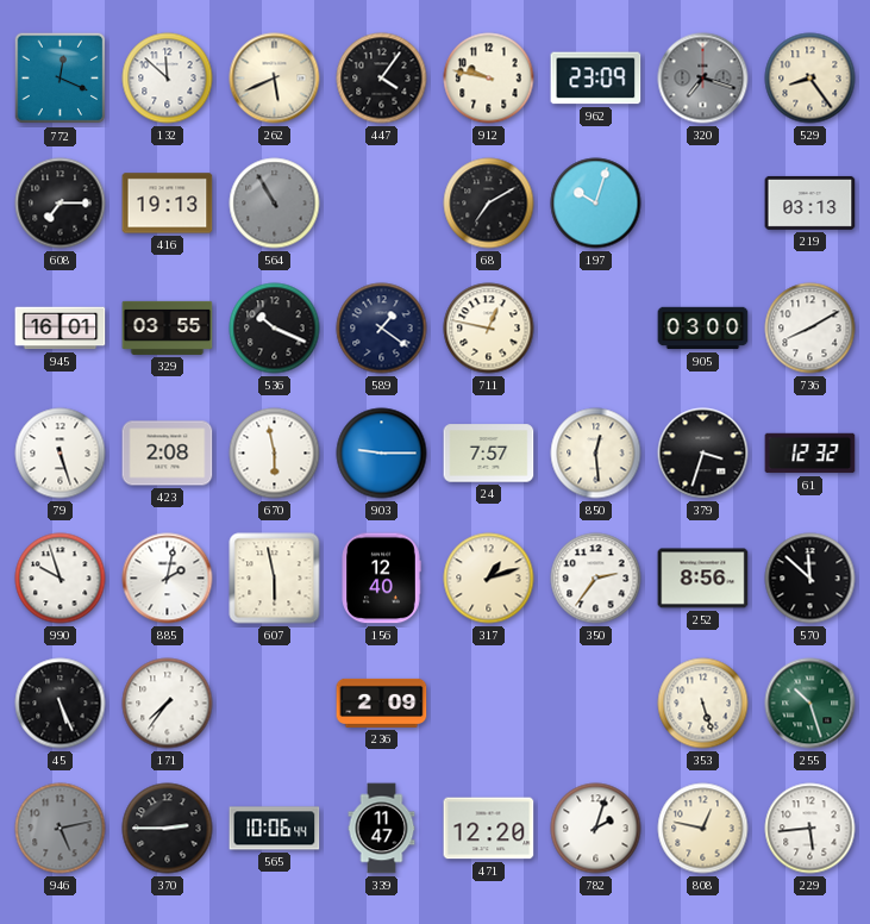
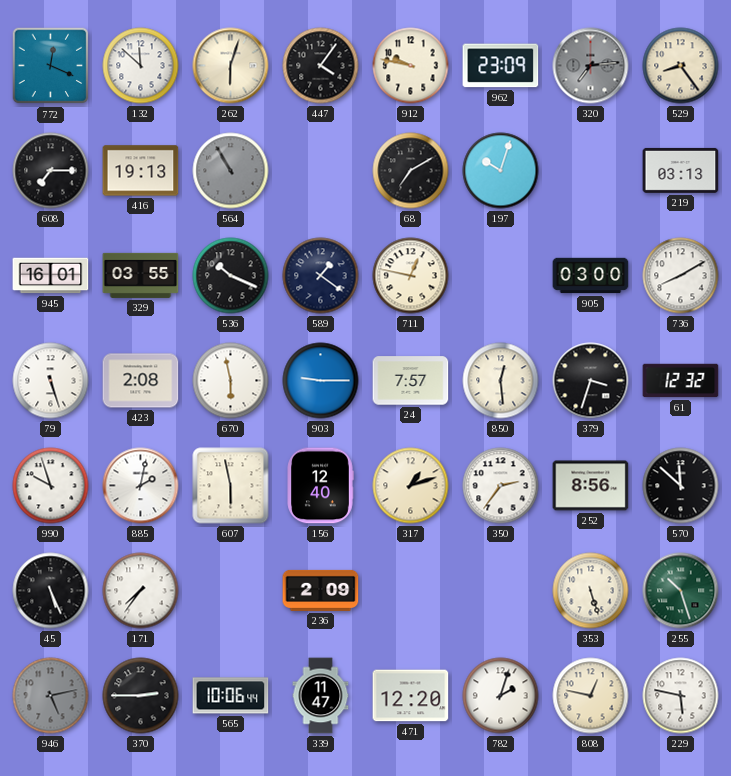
262: 5:41 -> 6:03 (231, 66)
320: 7:18 -> 7:14 (591, 66)
229: 5:44 -> 5:47 (681, 696)
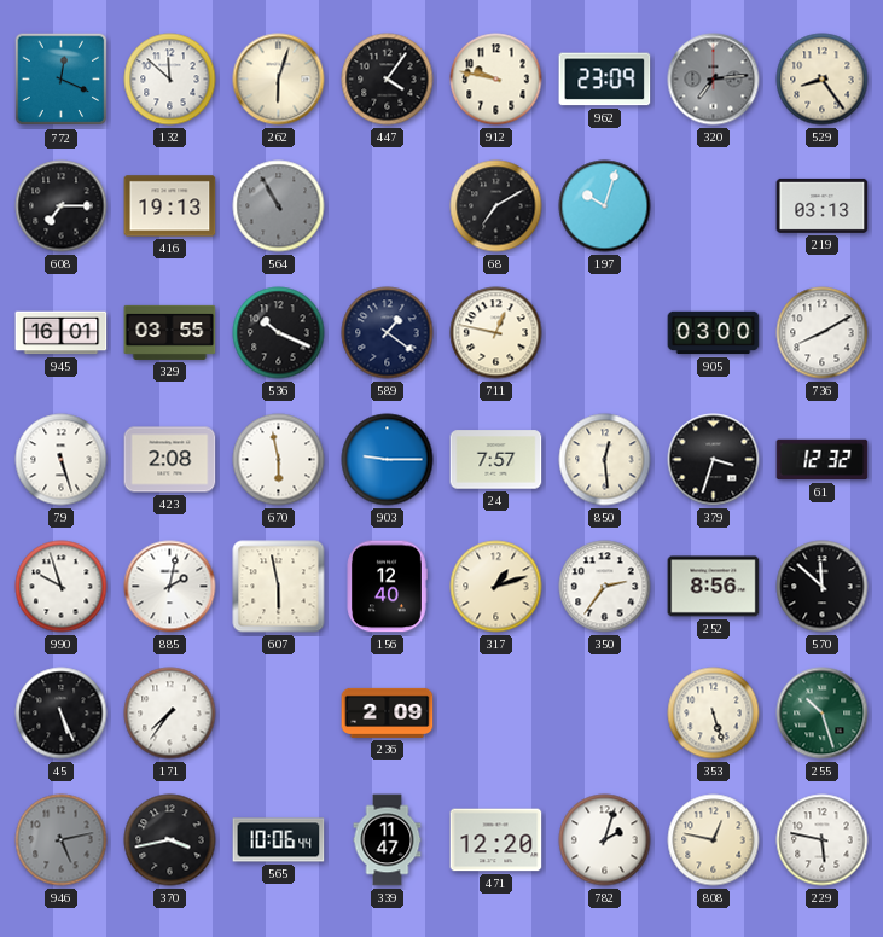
370: 2:45 -> 3:43 (170, 840)
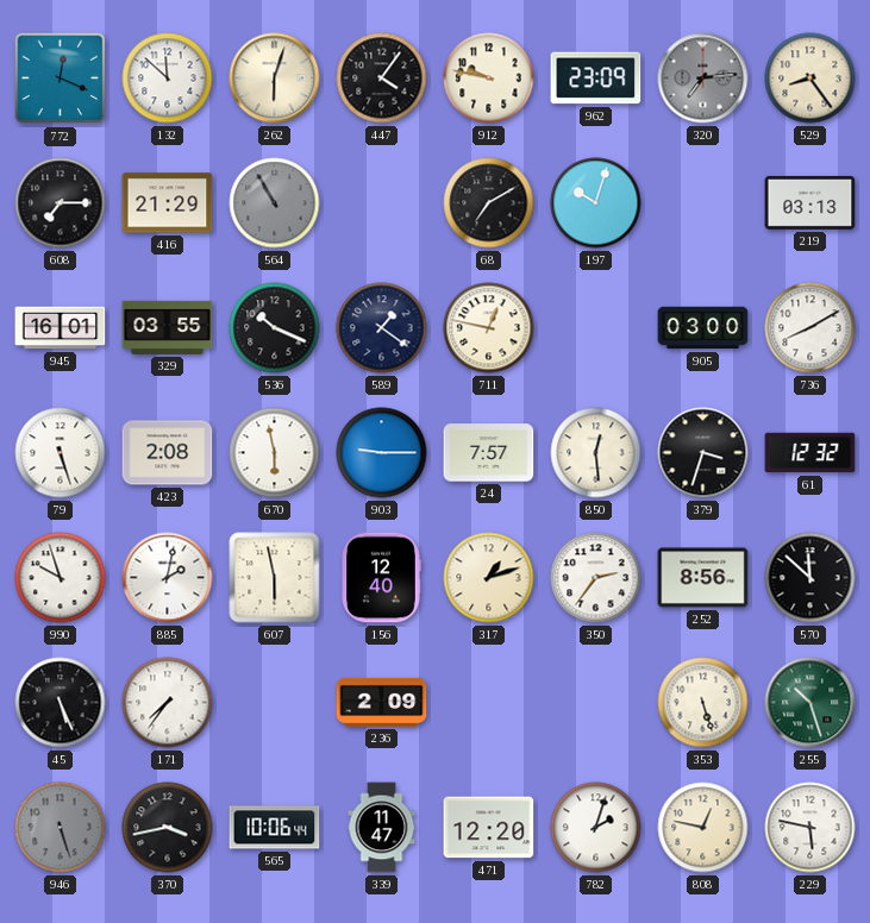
416: 19:13 -> 21:29 (168, 203)
946: 5:13 -> 5:27 (61, 828)
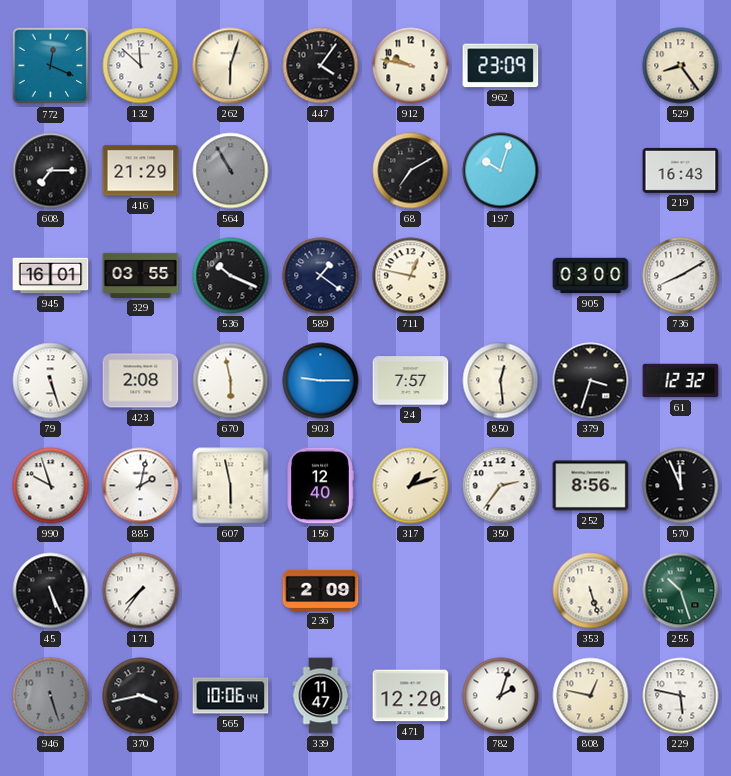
320: 7:14 -> none (703, 79)
219: 03:13 -> 16:43 (681, 170)
570: 11:52 -> 11:56 (681, 486)
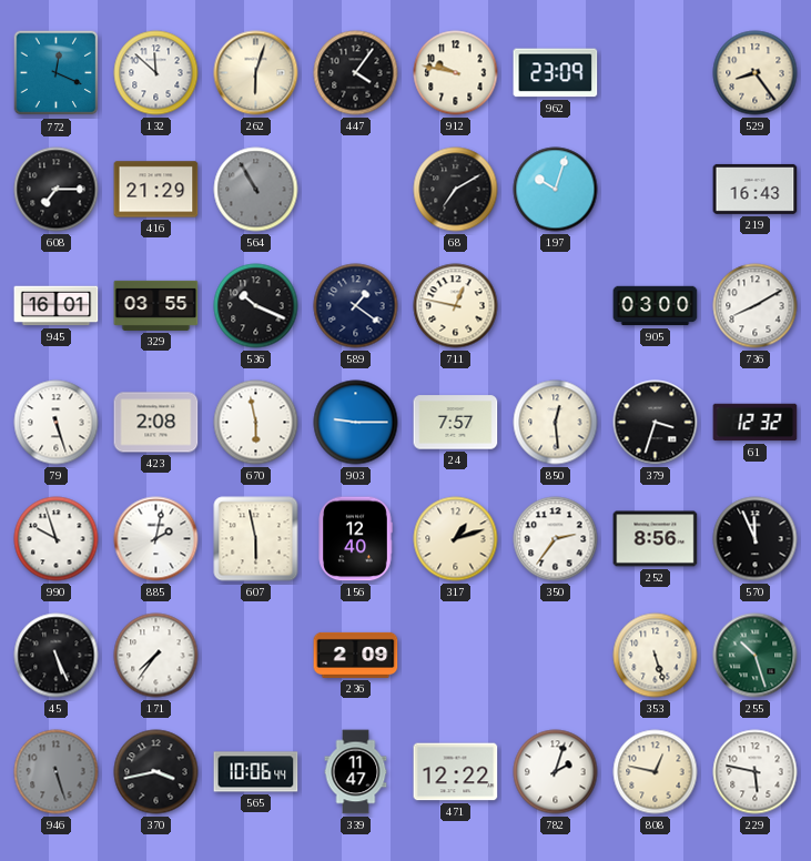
471: 12:20 -> 12:22 (456, 772)
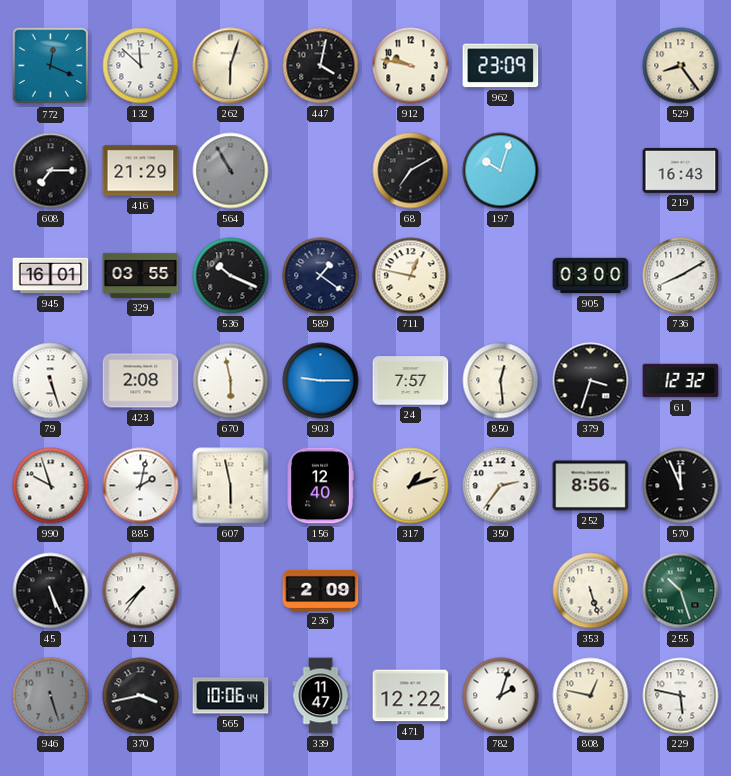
447: 4:06 -> 4:02 (321, 66)
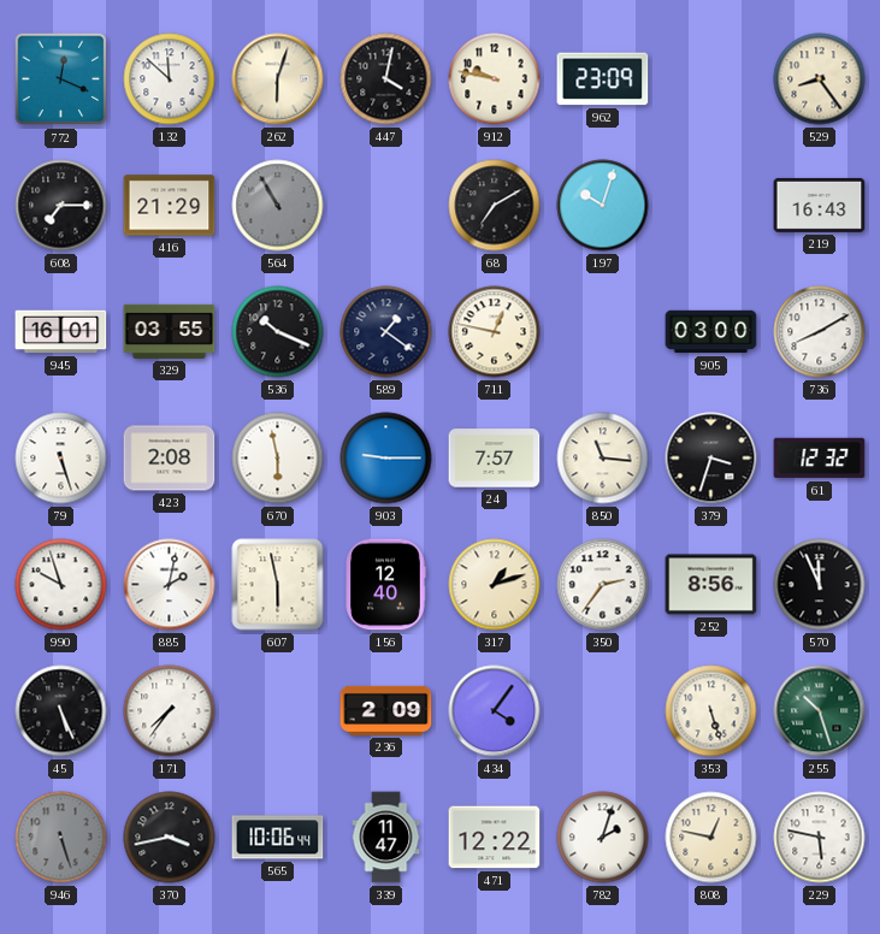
850: 12:29 -> 11:16 (603, 459)
434: none -> 4:06 (495, 711)
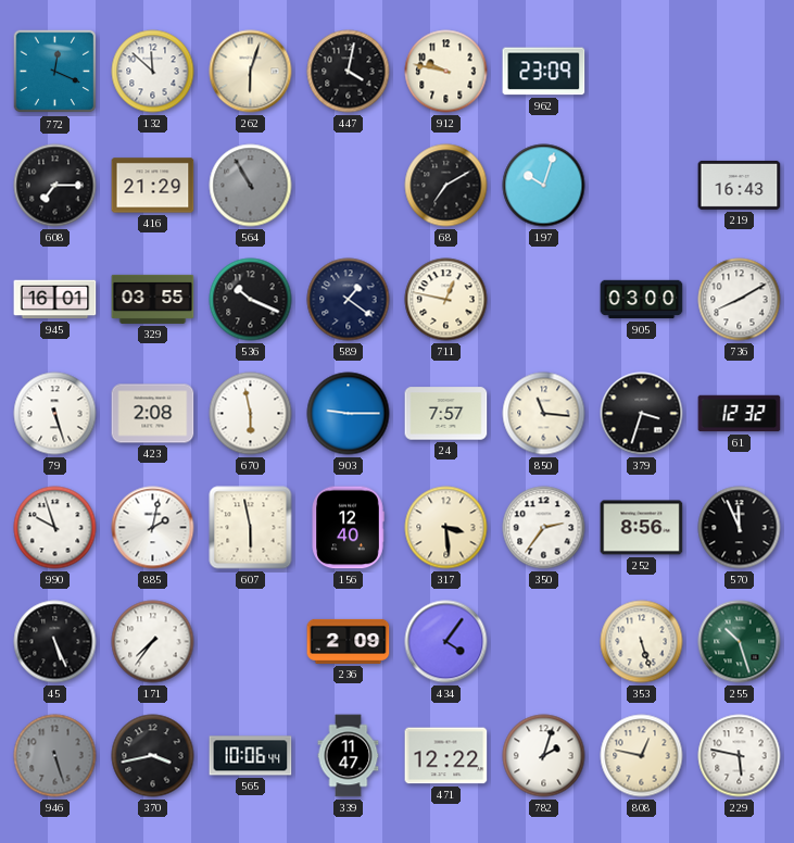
529: 8:24 -> none (820, 79)
317: 1:12 -> 3:29 (446, 528)
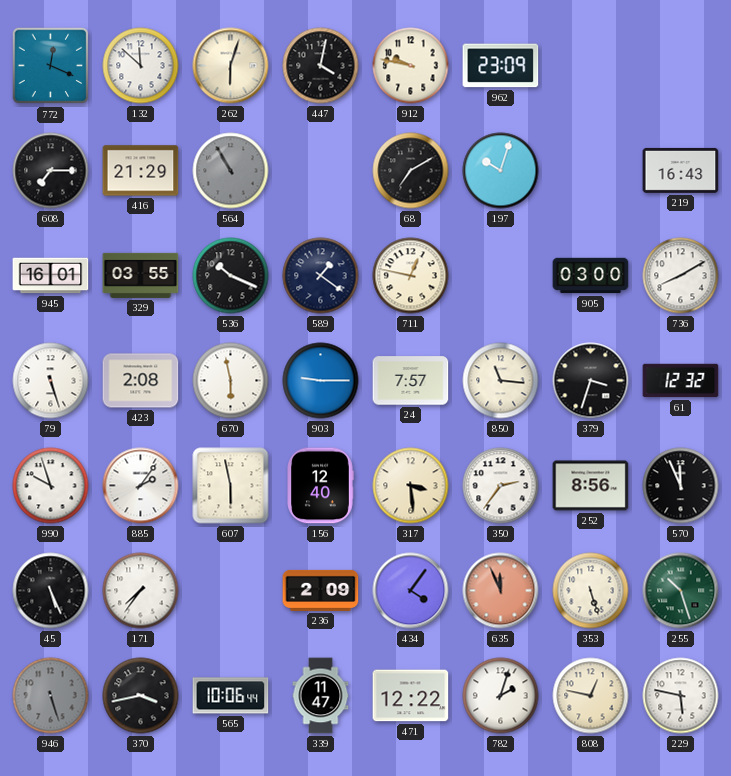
885: 2:02 -> 2:06 (141, 486)
635: none -> 11:56 (501, 591)
